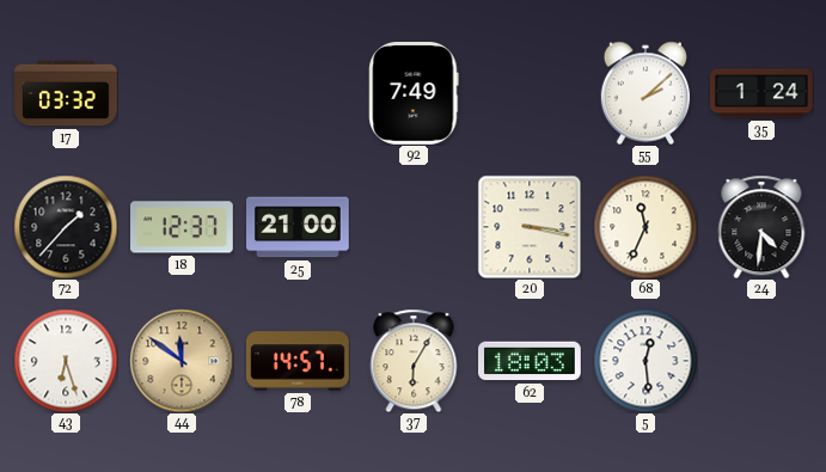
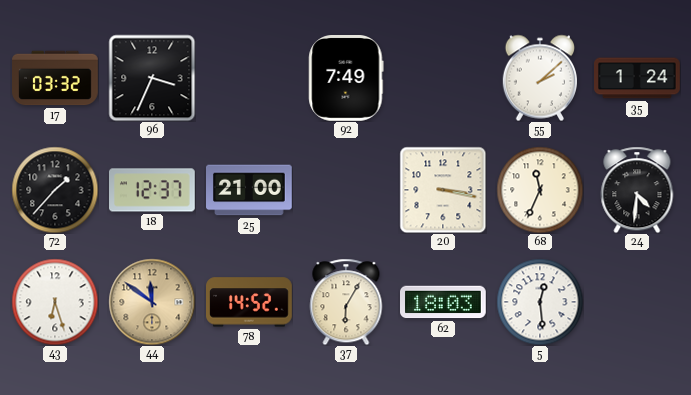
96: none -> 3:34 (152, 78)
78: 14:57 -> 14:52 (250, 302)
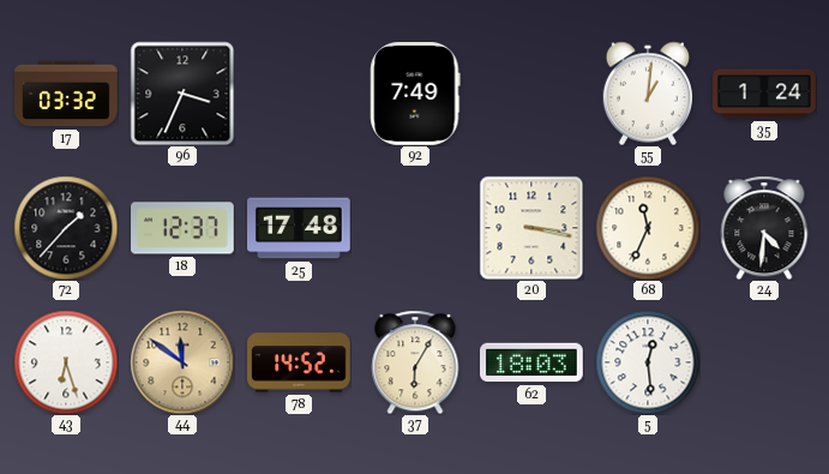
55: 2:08 -> 1:01 (647, 94)
25: 21:00 -> 17:48 (300, 228)
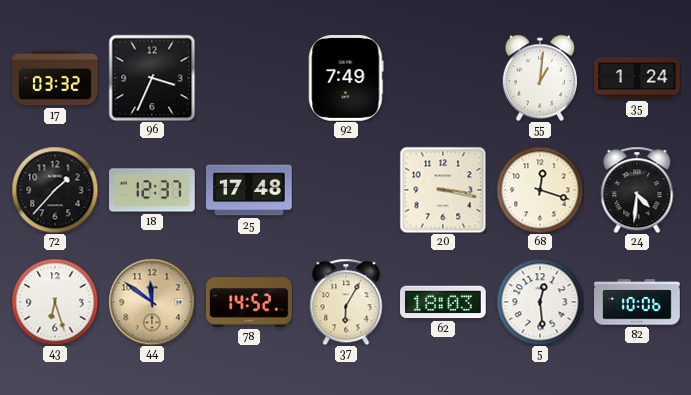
68: 11:34 -> 12:18 (540, 190)
82: none -> 10:06 (637, 302)
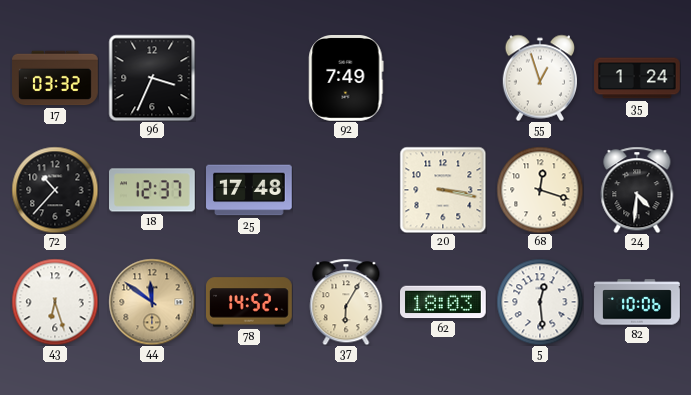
55: 1:01 -> 12:57 (539, 78)
72: 1:37 -> 10:37 (55, 190)
